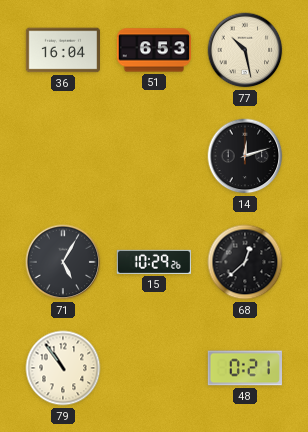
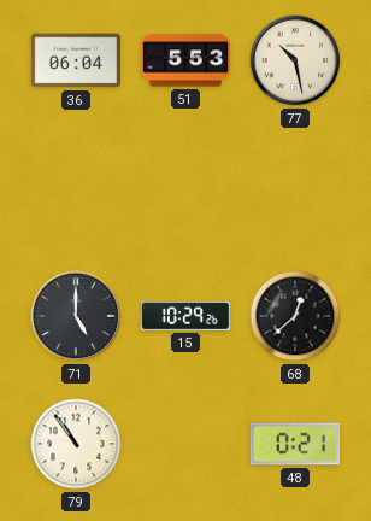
36: 16:04 -> 06:04 (75, 60)
51: 6:53 -> 5:53 (184, 60)
14: 12:12 -> none (245, 156)
71: 5:05 -> 5:00 (76, 316)
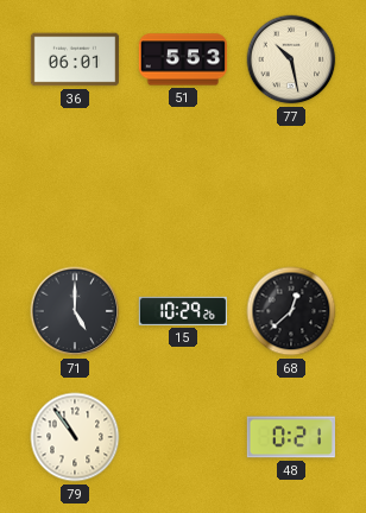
36: 06:04 -> 06:01 (74, 59)
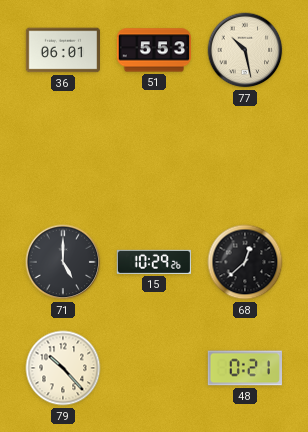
79: 10:54 -> 10:23 (63, 368)
